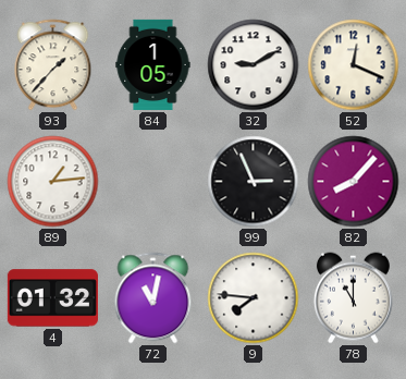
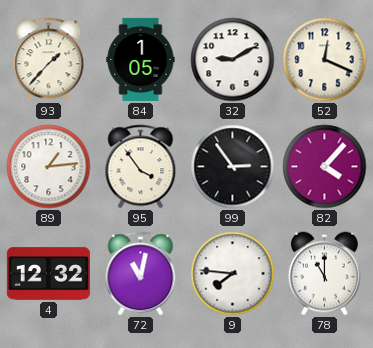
95: none -> 3:54 (141, 167)
99: 2:56 -> 2:54 (233, 167)
82: 8:07 -> 4:07 (325, 167)
4: 01:32 -> 12:32 (48, 274)
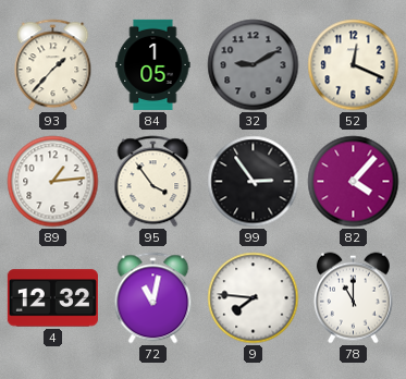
32 dial: white -> grey (254, 65)
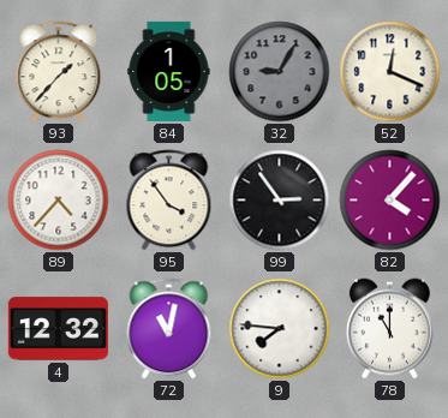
32: 9:10 -> 9:05 (280, 72)
89: 1:14 -> 4:37 (59, 201)
